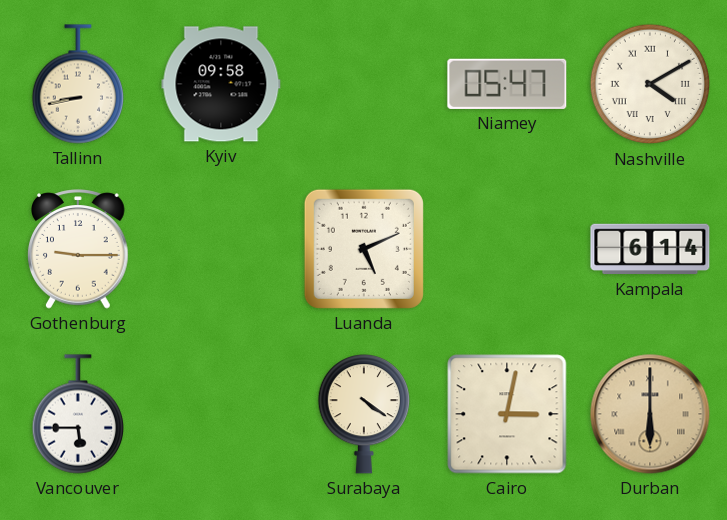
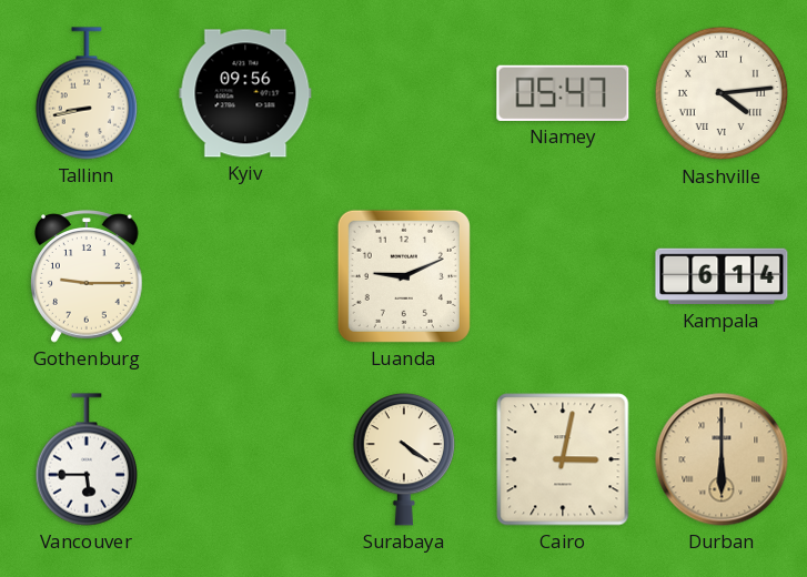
Kyiv: 09:58 -> 09:56 (245, 93)
Nashville: 4:10 -> 4:14 (722, 93)
Luanda: 5:11 -> 9:11 (404, 276)
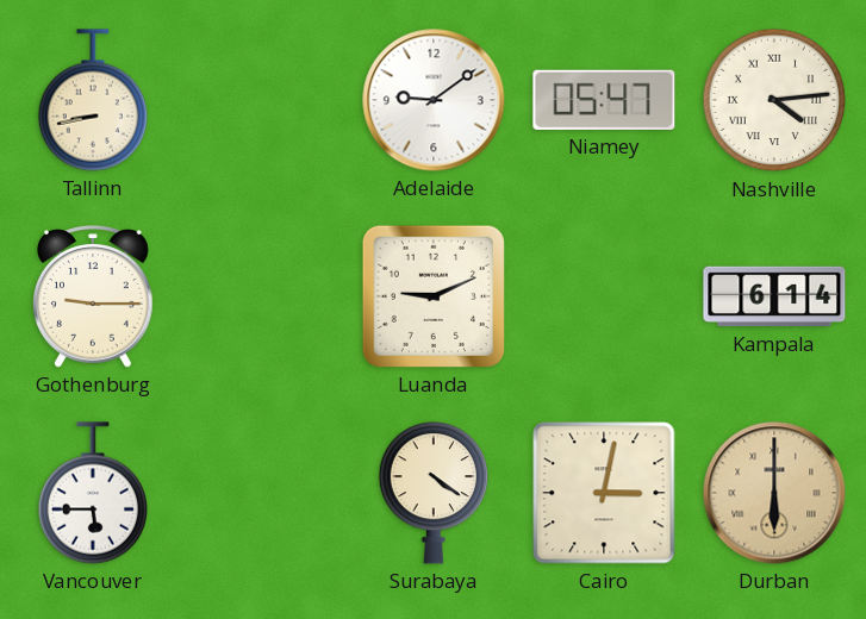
Kyiv: 09:56 -> none (245, 93)
Adelaide: none -> 9:09 (434, 100)
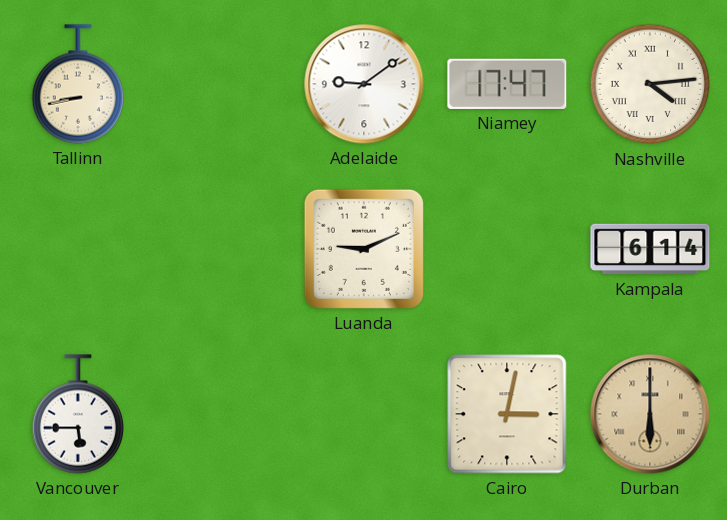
Niamey: 05:47 -> 17:47 (507, 84)
Gothenburg: 9:15 -> none (93, 296)
Surabaya: 4:21 -> none (432, 494)
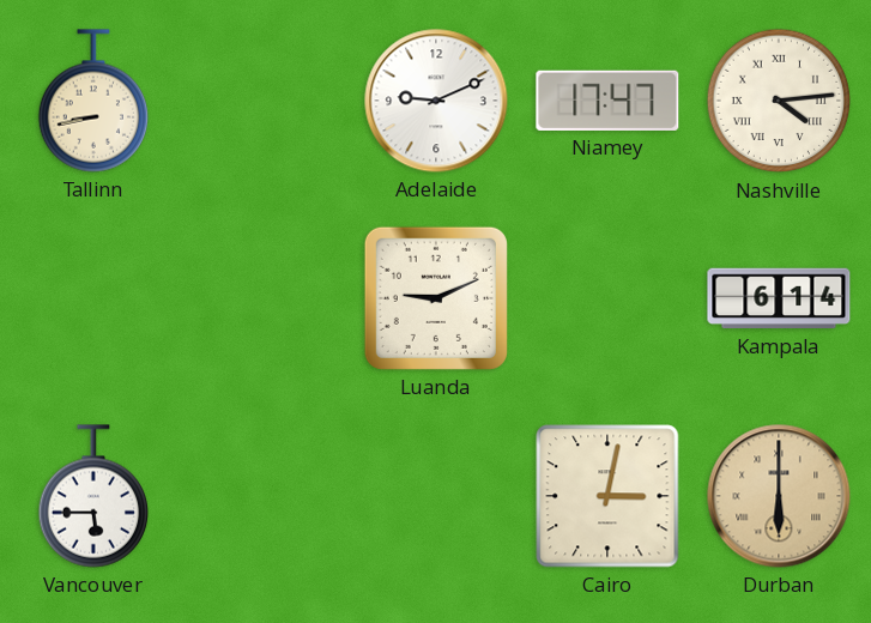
Adelaide: 9:09 -> 9:11 (436, 101)
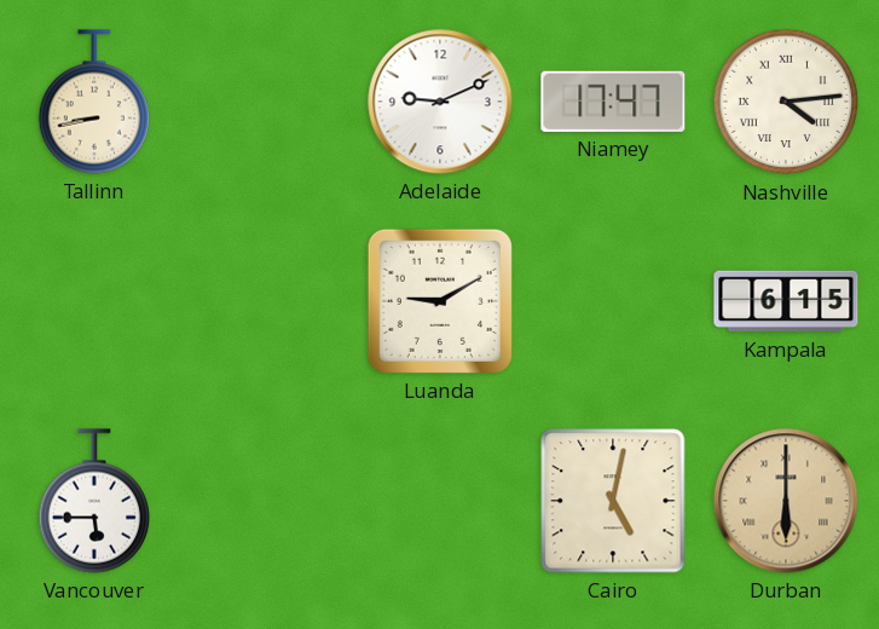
Luanda: 9:11 -> 9:10 (440, 301)
Kampala: 6:14 -> 6:15 (786, 301)
Cairo: 3:02 -> 5:02 (613, 501)
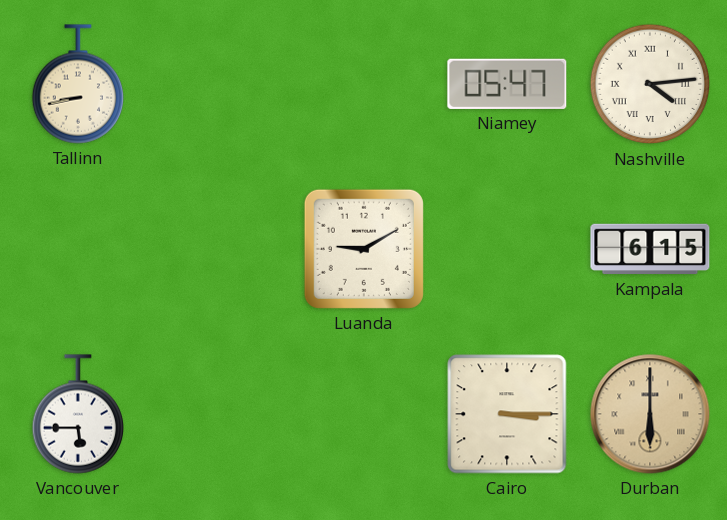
Adelaide: 9:11 -> none (440, 102)
Niamey: 17:47 -> 05:47 (507, 84)
Cairo: 5:02 -> 3:15 (507, 414)
